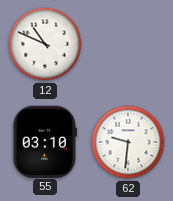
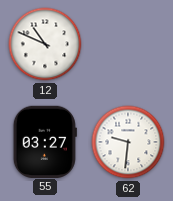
55: 03:10 -> 03:27 (45, 141)
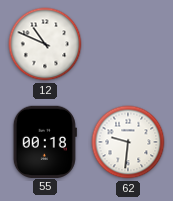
55: 03:27 -> 00:18 (45, 141)
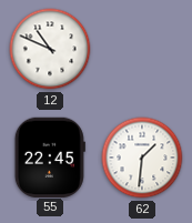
55: 00:18 -> 22:45 (50, 156)
62: 9:31 -> 1:31 (142, 158)
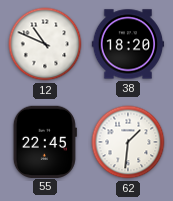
38: none -> 18:20 (128, 44)
